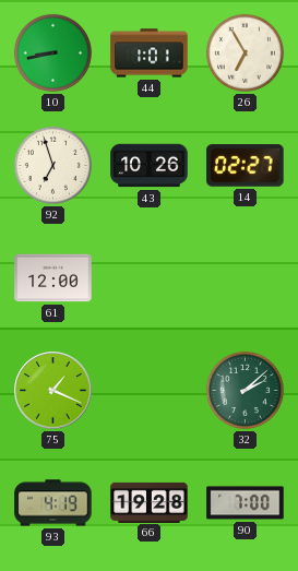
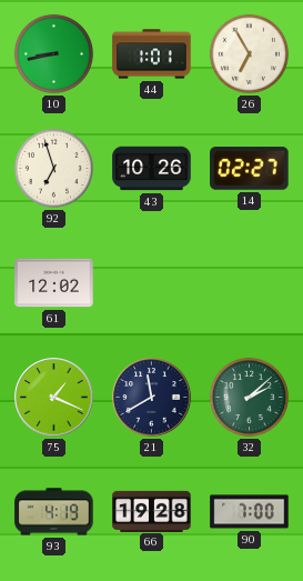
61: 12:00 -> 12:02 (54, 283)
21: none -> 11:40 (152, 398)
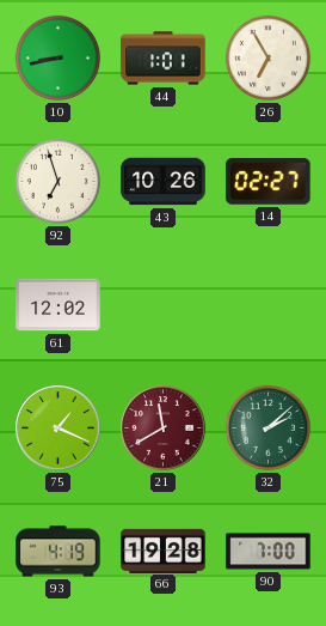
21 dial: navy -> burgundy (164, 429)
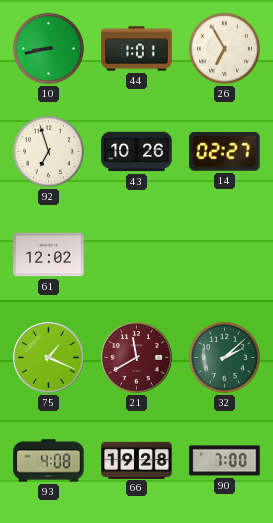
93: 4:19 -> 4:08 (49, 461)
